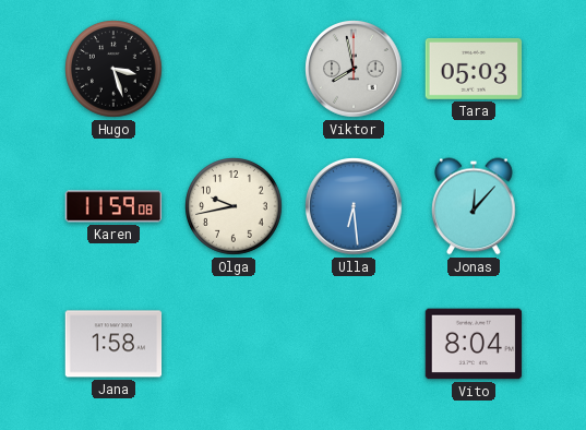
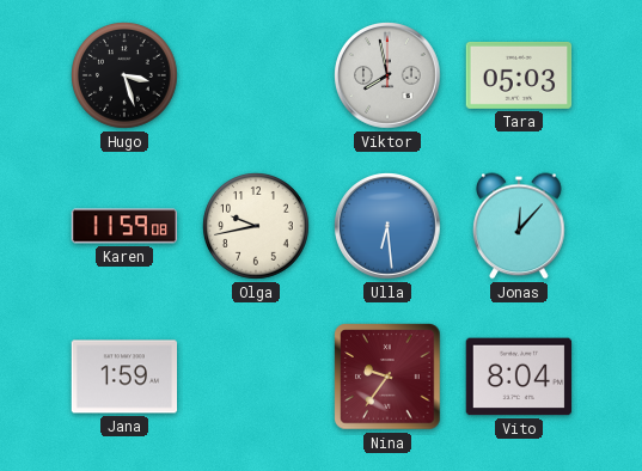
Jana: 1:58 -> 1:59 (124, 377)
Nina: none -> 9:36 (387, 377)
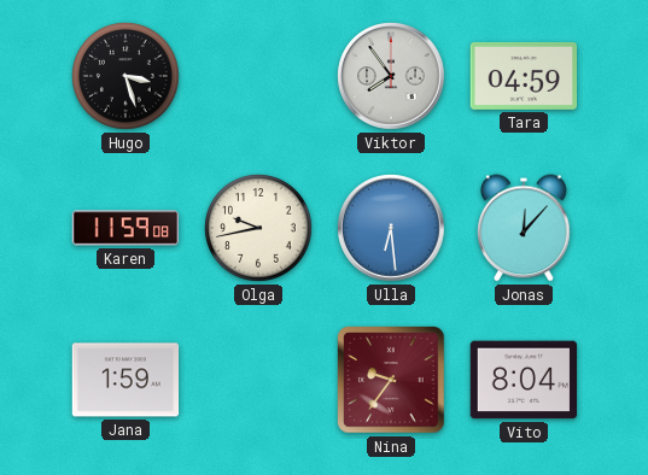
Viktor: 7:58 -> 7:54 (391, 76)
Tara: 05:03 -> 04:59 (524, 76)
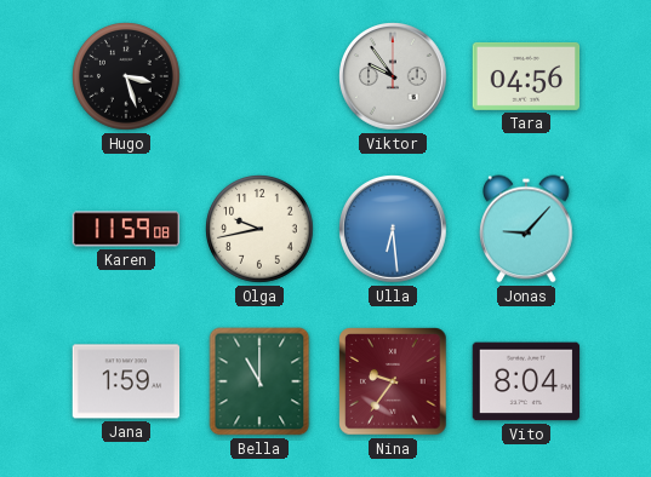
Viktor: 7:54 -> 9:54 (393, 76)
Tara: 04:59 -> 04:56 (526, 76)
Jonas: 12:07 -> 9:07 (526, 229)
Bella: none -> 11:00 (259, 381)
